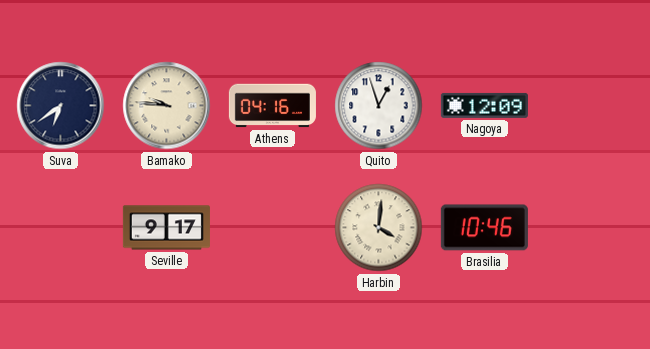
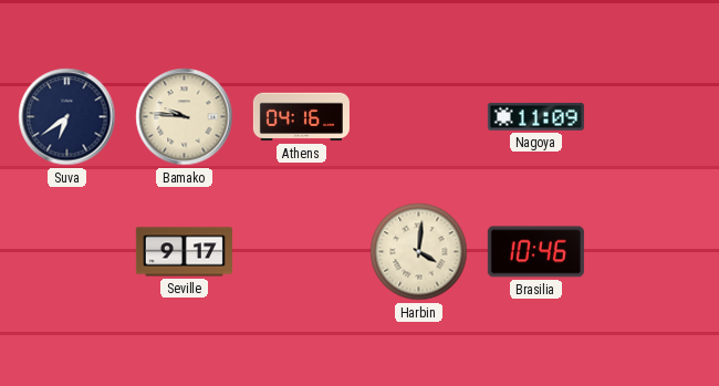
Quito: 12:57 -> none (379, 106)
Nagoya: 12:09 -> 11:09 (535, 116)
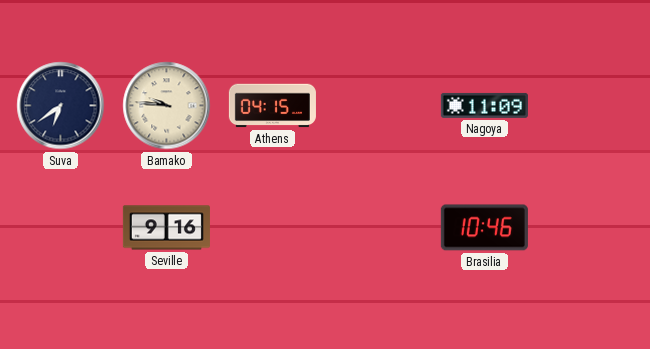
Athens: 04:16 -> 04:15 (272, 106)
Seville: 9:17 -> 9:16 (166, 228)
Harbin: 4:01 -> none (419, 252)
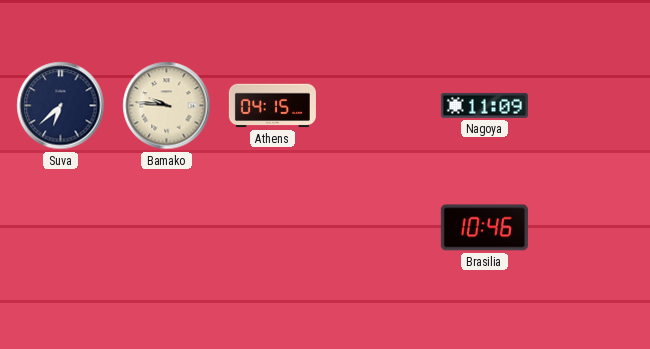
Suva: 6:39 -> 6:38 (61, 106)
Seville: 9:16 -> none (166, 228)
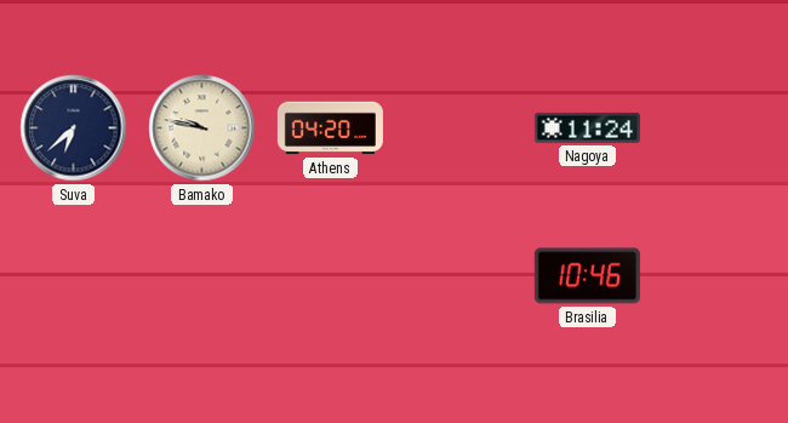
Bamako: 9:46 -> 9:47 (202, 128)
Athens: 04:15 -> 04:20 (330, 128)
Nagoya: 11:09 -> 11:24 (587, 127)
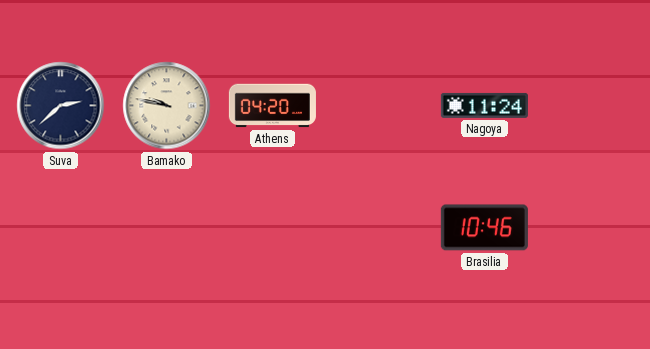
Suva: 6:38 -> 2:38 (61, 106)
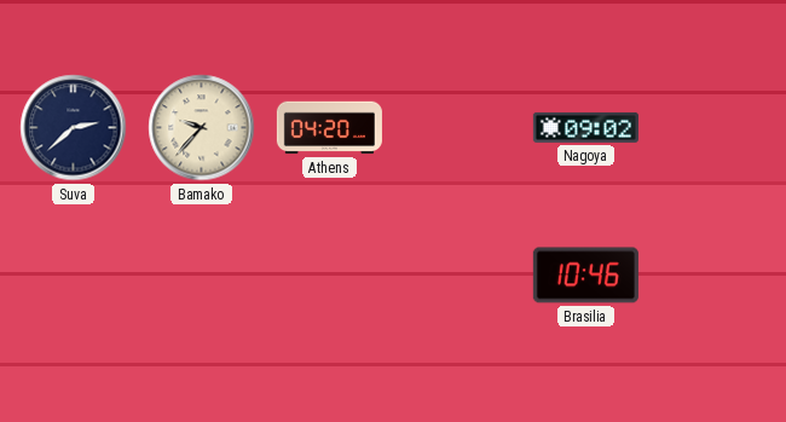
Bamako: 9:47 -> 9:37 (202, 128)
Nagoya: 11:24 -> 09:02 (585, 127)
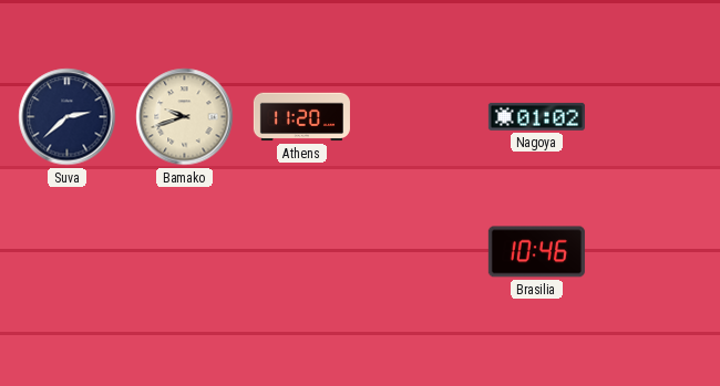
Bamako: 9:37 -> 9:42 (185, 117)
Athens: 04:20 -> 11:20 (301, 117)
Nagoya: 09:02 -> 01:02 (536, 116)
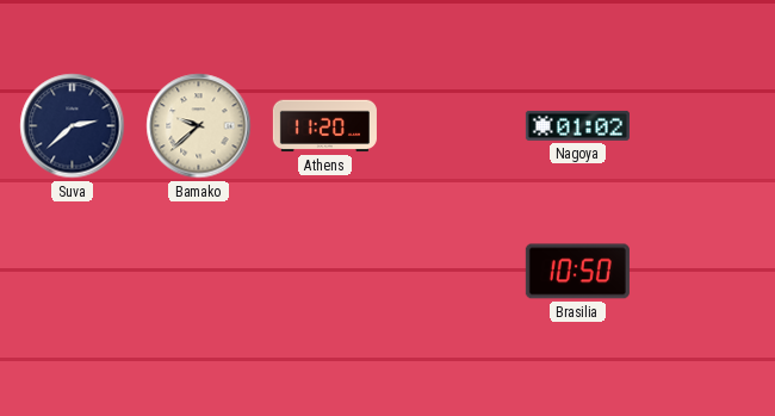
Bamako: 9:42 -> 9:38 (199, 126)
Brasilia: 10:46 -> 10:50 (577, 272)
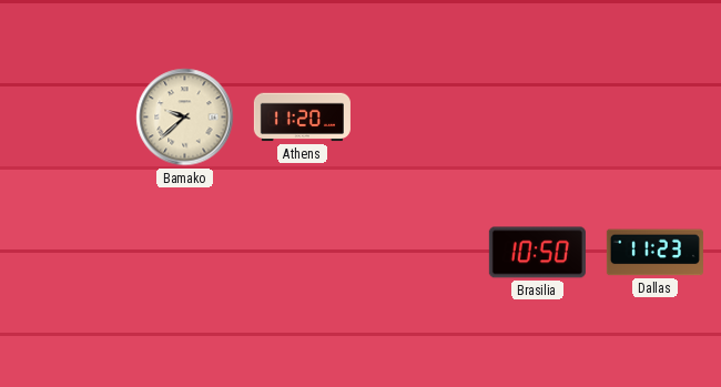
Suva: 2:38 -> none (73, 126)
Nagoya: 01:02 -> none (577, 125)
Dallas: none -> 11:23 (654, 253)
